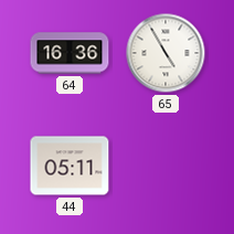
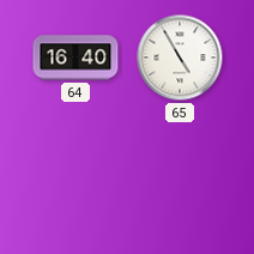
64: 16:36 -> 16:40 (75, 58)
44: 05:11 -> none (70, 166)
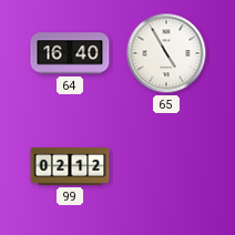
99: none -> 02:12 (70, 166)
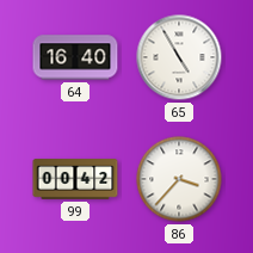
99: 02:12 -> 00:42 (75, 179)
86: none -> 3:37 (179, 179)
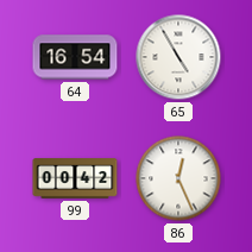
64: 16:40 -> 16:54 (75, 57)
86: 3:37 -> 12:26 (178, 178)
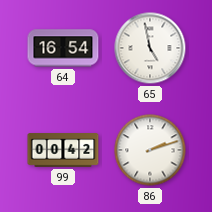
65: 4:55 -> 4:58 (150, 48)
86: 12:26 -> 2:12 (150, 150)
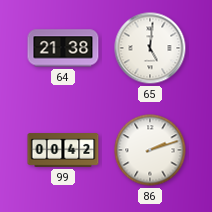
64: 16:54 -> 21:38 (63, 48)
65: 4:58 -> 5:01 (150, 48)
